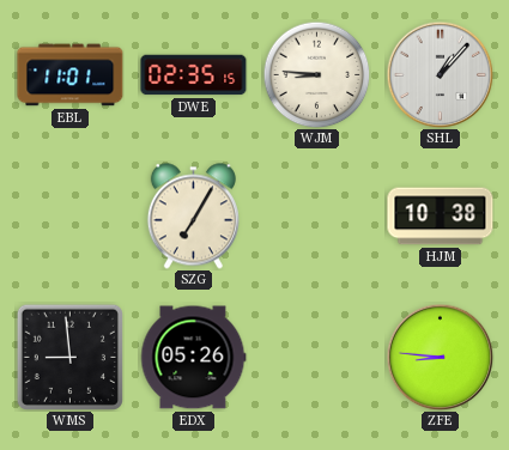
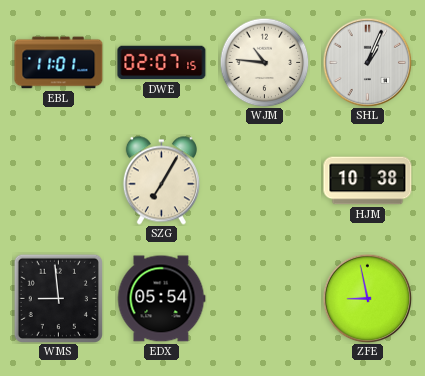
DWE: 02:35 -> 02:07 (162, 63)
WJM: 8:46 -> 10:46 (264, 62)
SHL: 1:07 -> 1:04 (367, 62)
EDX: 05:26 -> 05:54 (161, 299)
ZFE: 8:46 -> 8:58 (367, 298)
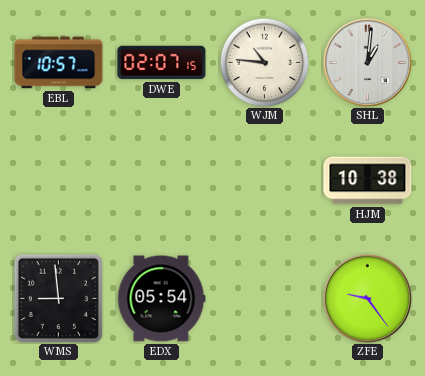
EBL: 11:01 -> 10:57 (59, 63)
SHL: 1:04 -> 1:01 (367, 62)
SZG: 7:05 -> none (161, 181)
ZFE: 8:58 -> 9:24 (367, 298)
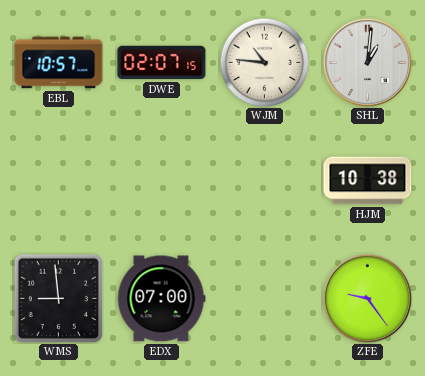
EDX: 05:54 -> 07:00 (161, 299)
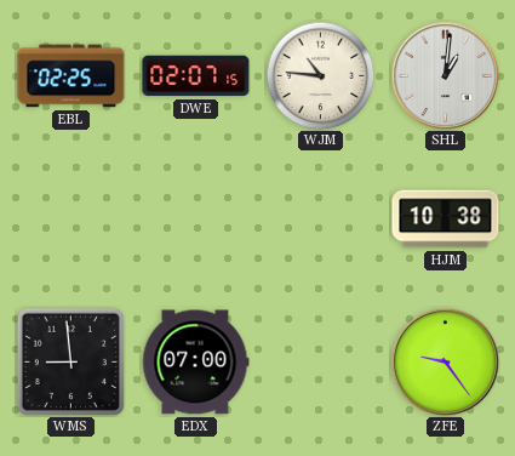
EBL: 10:57 -> 02:25 (71, 76)
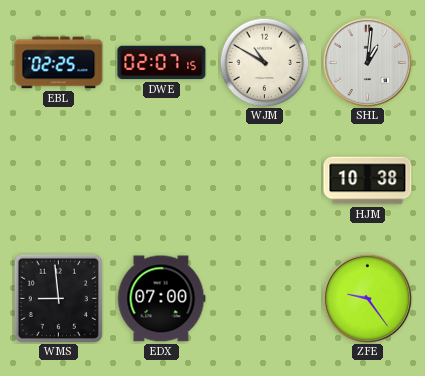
WJM: 10:46 -> 10:50 (264, 62)
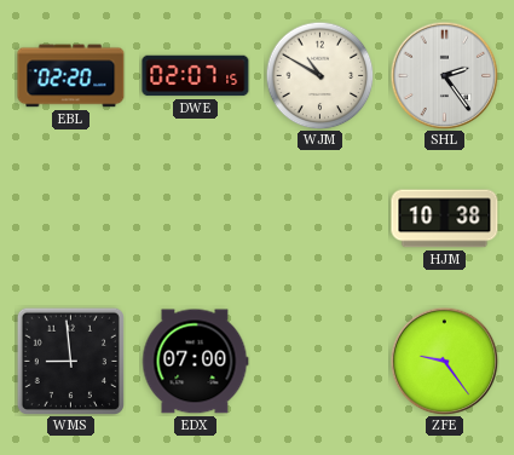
EBL: 02:25 -> 02:20 (71, 76)
SHL: 1:01 -> 2:24 (444, 75)
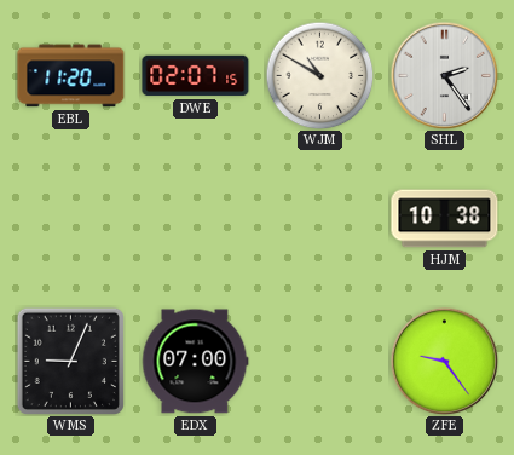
EBL: 02:20 -> 11:20 (71, 76)
WMS: 8:59 -> 9:04 (70, 361)
